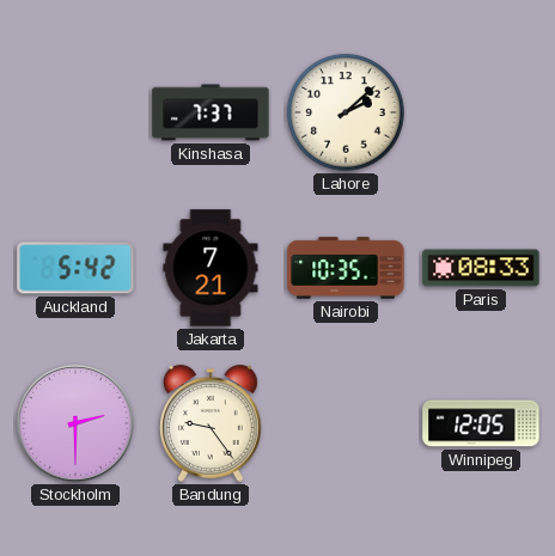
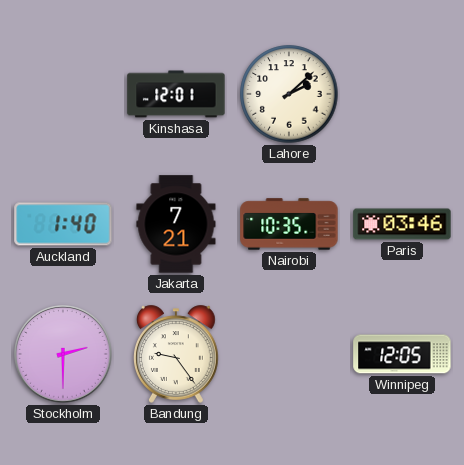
Kinshasa: 7:37 -> 12:01 (176, 94)
Auckland: 5:42 -> 1:40 (63, 224)
Paris: 08:33 -> 03:46 (402, 224)
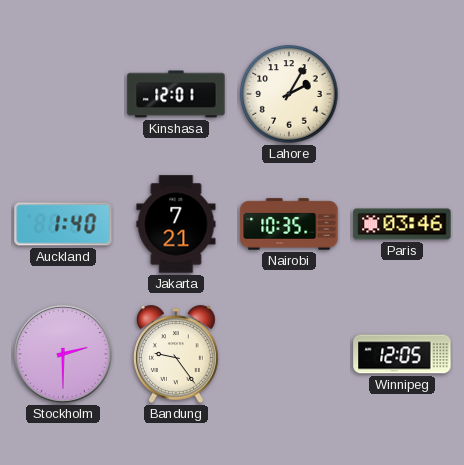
Lahore: 2:08 -> 2:05 (289, 94)
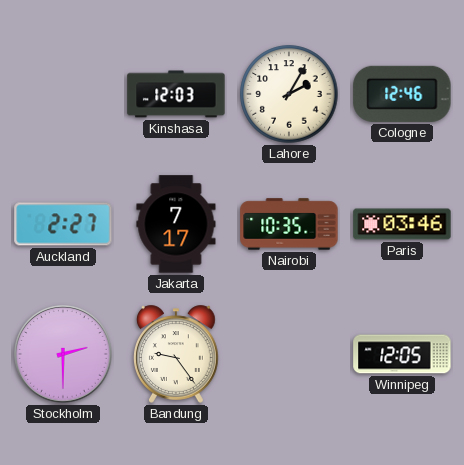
Kinshasa: 12:01 -> 12:03 (176, 94)
Cologne: none -> 12:46 (402, 94)
Auckland: 1:40 -> 2:27 (63, 224)
Jakarta: 7:21 -> 7:17 (176, 224)
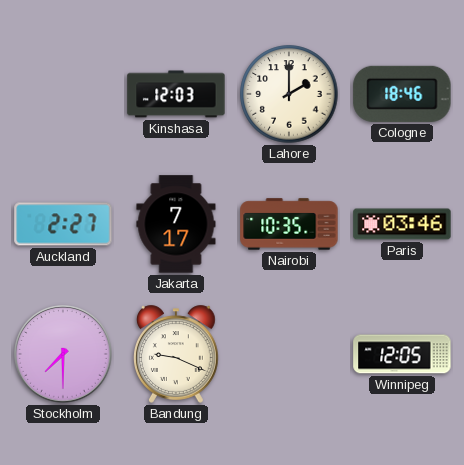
Lahore: 2:05 -> 2:00 (289, 94)
Cologne: 12:46 -> 18:46 (402, 94)
Stockholm: 2:30 -> 7:30 (63, 354)
Bandung: 9:24 -> 9:19 (177, 354)
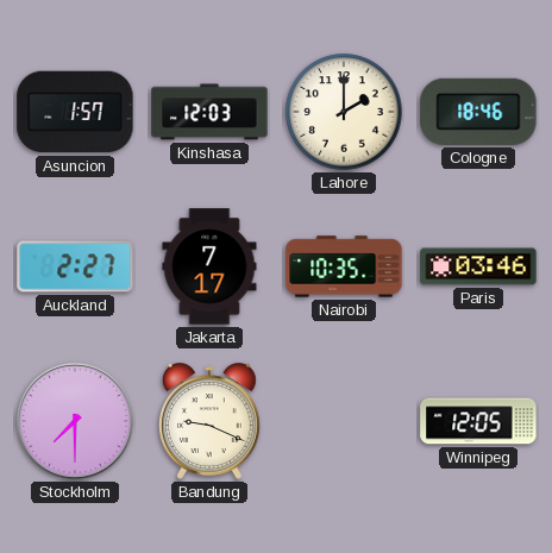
Asuncion: none -> 1:57 (75, 112)
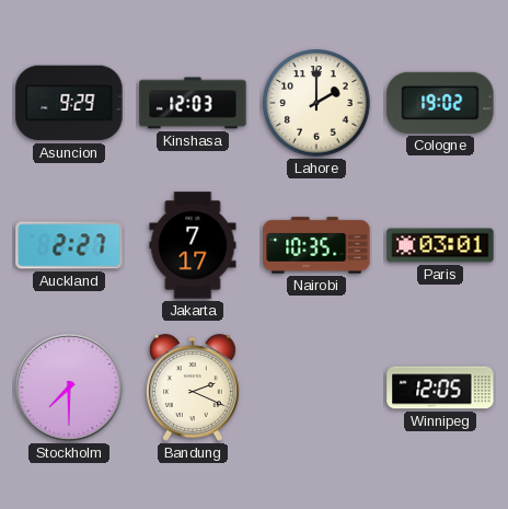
Asuncion: 1:57 -> 9:29 (69, 103)
Cologne: 18:46 -> 19:02 (440, 103)
Paris: 03:46 -> 03:01 (440, 245)
Bandung: 9:19 -> 2:19 (194, 387)
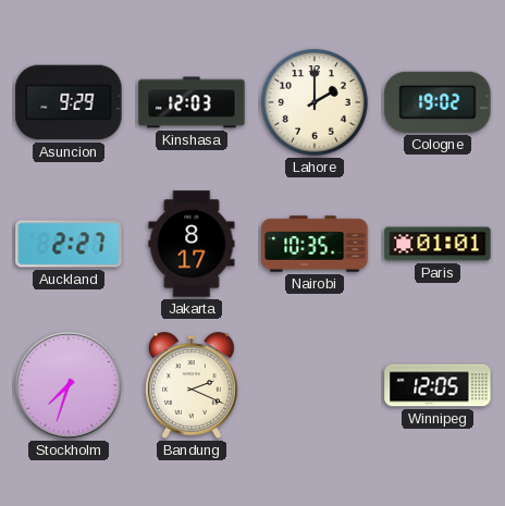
Jakarta: 7:17 -> 8:17 (192, 244)
Paris: 03:01 -> 01:01 (438, 244)
Stockholm: 7:30 -> 7:33 (69, 385)
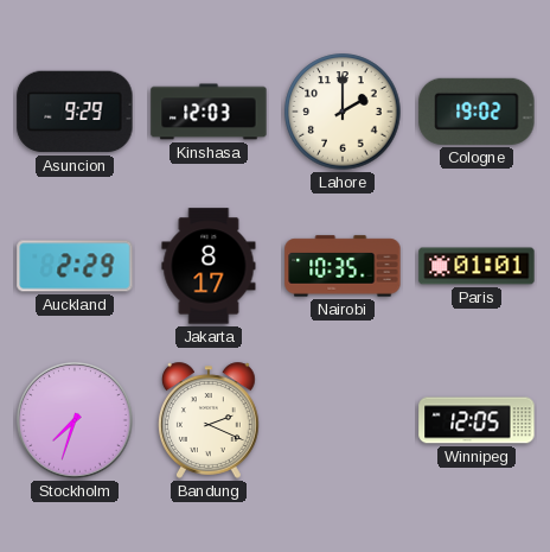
Auckland: 2:27 -> 2:29 (75, 266)
